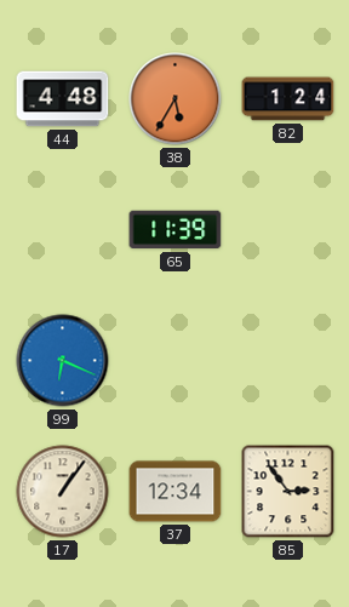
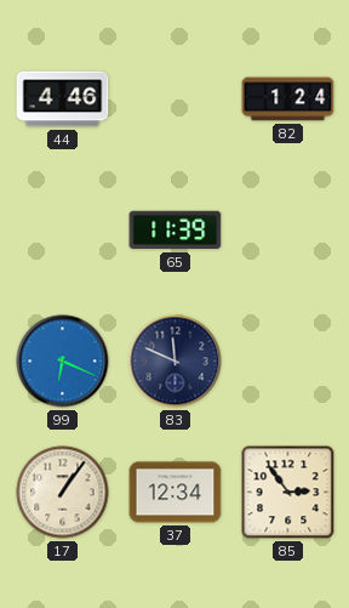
44: 4:48 -> 4:46 (63, 100)
38: 5:35 -> none (176, 99)
83: none -> 11:49 (176, 362)
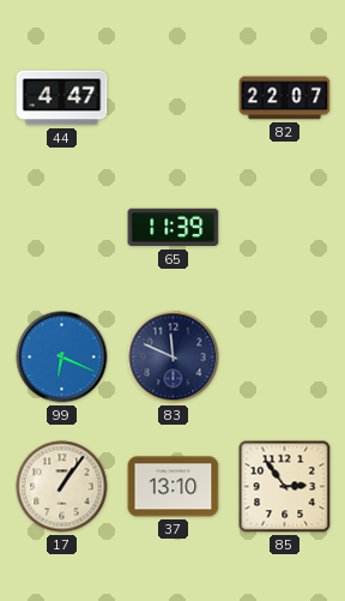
44: 4:46 -> 4:47 (62, 98)
82: 1:24 -> 22:07 (285, 98)
37: 12:34 -> 13:10 (174, 487)
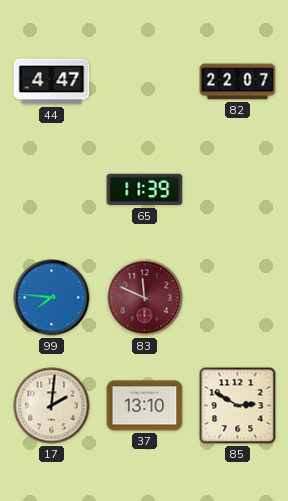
99: 6:19 -> 7:46 (52, 298)
83 dial: navy -> burgundy (145, 298)
17: 1:06 -> 2:01 (52, 406)
85: 2:54 -> 2:50 (238, 406)
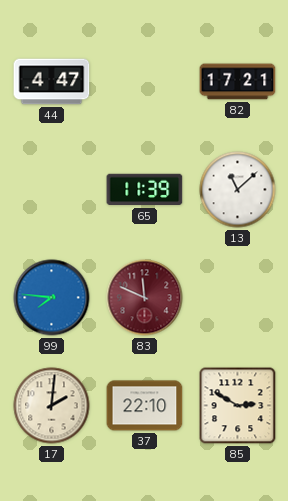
82: 22:07 -> 17:21 (238, 82)
13: none -> 11:08 (238, 190)
37: 13:10 -> 22:10 (145, 406)
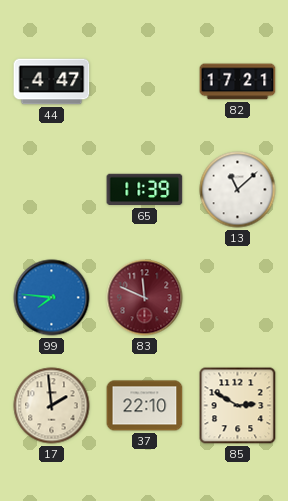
17: 2:01 -> 1:59 (52, 406)
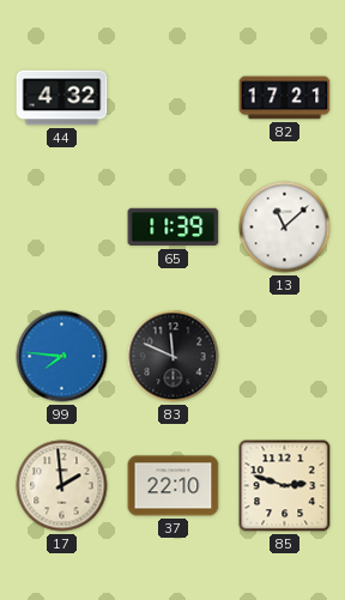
44: 4:47 -> 4:32 (62, 98)
83 dial: burgundy -> black (174, 357)
85: 2:50 -> 2:48 (285, 486)
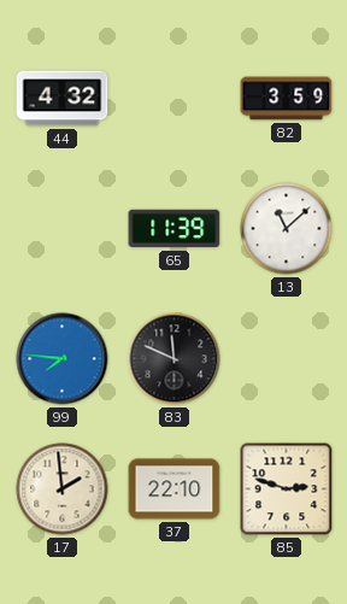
82: 17:21 -> 3:59 (287, 99)
